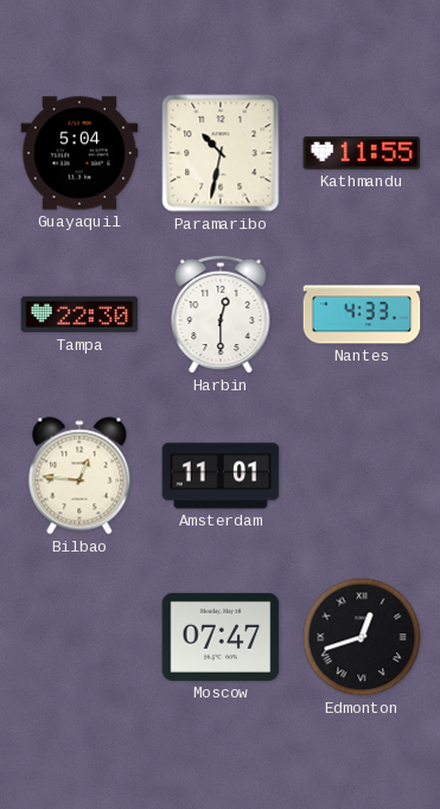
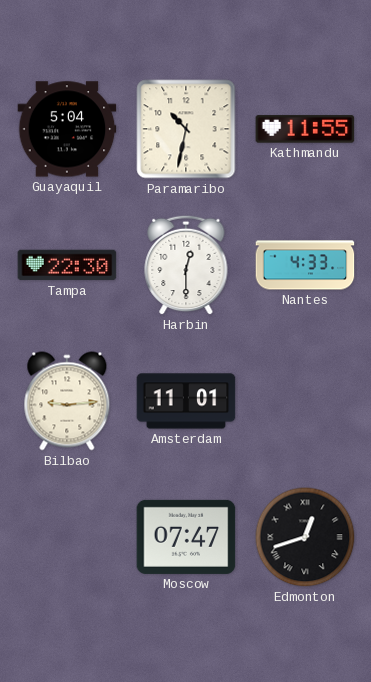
Bilbao: 12:46 -> 9:14 (67, 401)
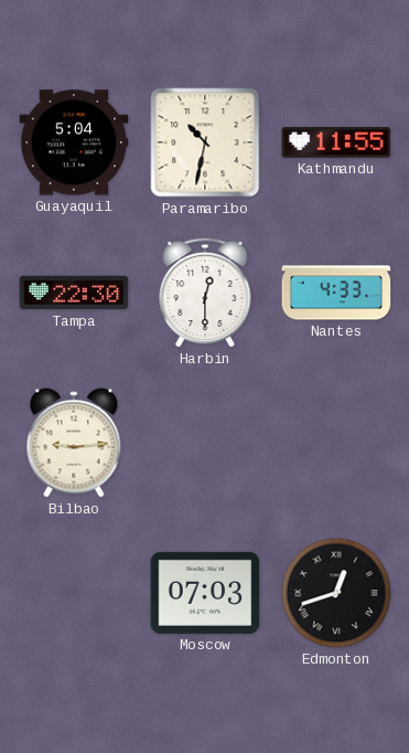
Amsterdam: 11:01 -> none (186, 401)
Moscow: 07:47 -> 07:03 (205, 593)
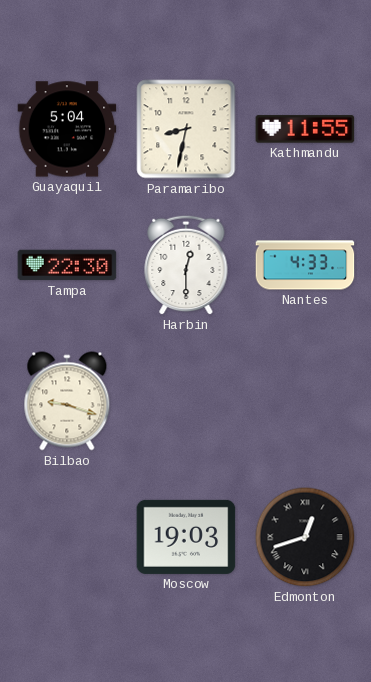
Paramaribo: 10:32 -> 8:32 (186, 129)
Bilbao: 9:14 -> 9:18 (67, 401)
Moscow: 07:03 -> 19:03 (186, 537)
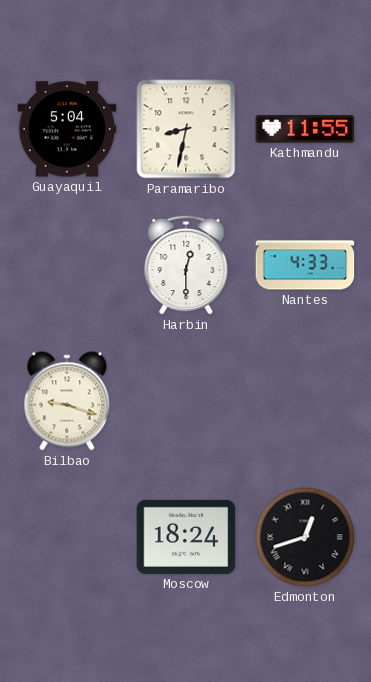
Tampa: 22:30 -> none (67, 265)
Moscow: 19:03 -> 18:24 (186, 537)
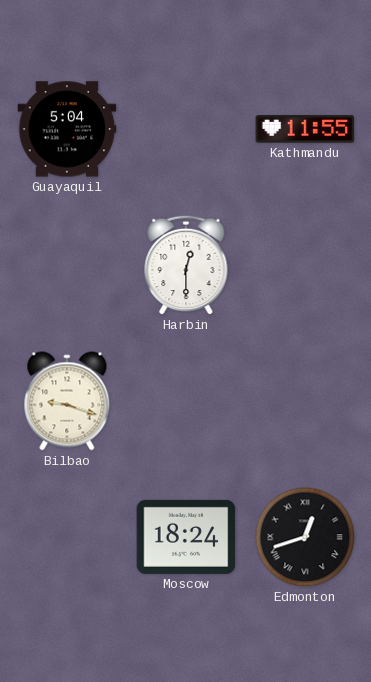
Paramaribo: 8:32 -> none (186, 129)
Nantes: 4:33 -> none (305, 265)
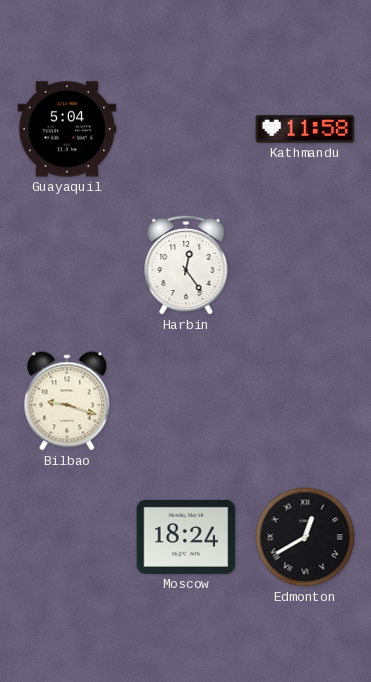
Kathmandu: 11:55 -> 11:58 (305, 129)
Harbin: 12:30 -> 12:24 (186, 265)
Edmonton: 12:42 -> 12:40 (305, 537)
